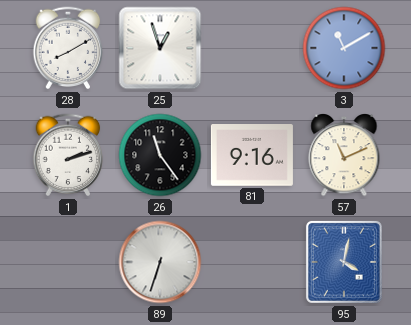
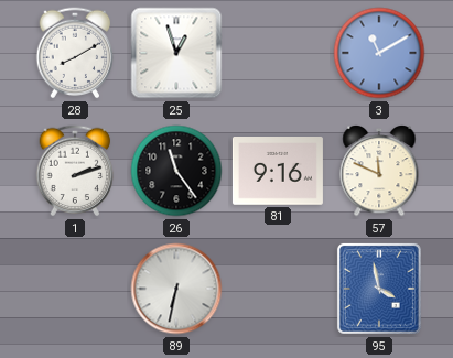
57: 11:11 -> 11:49 (379, 172)
89: 6:33 -> 6:32 (176, 289)
95: 4:02 -> 3:58 (379, 289)
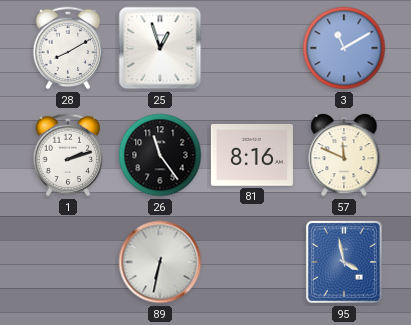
81: 9:16 -> 8:16 (252, 155)
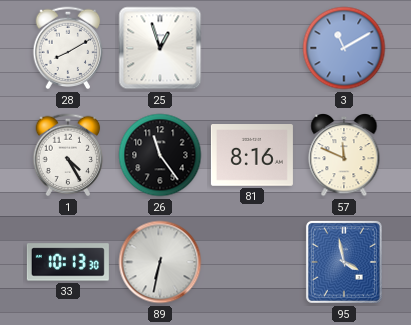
1: 2:12 -> 4:25 (68, 155)
33: none -> 10:13 (68, 262)
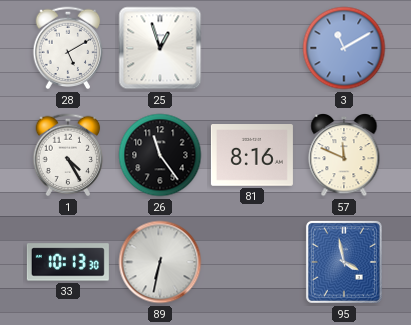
28: 8:10 -> 5:10 (68, 48)
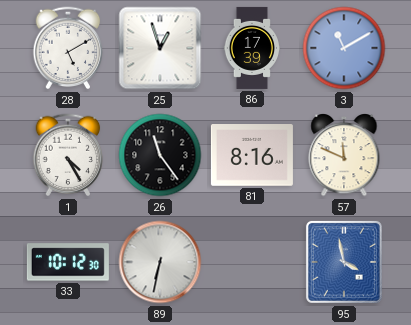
86: none -> 17:39 (251, 48)
33: 10:13 -> 10:12 (68, 262)
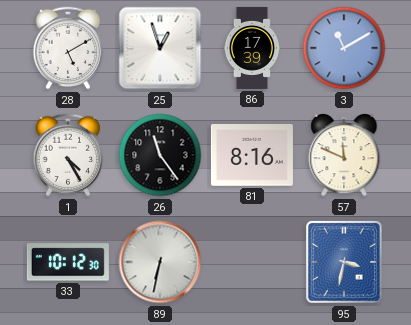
95: 3:58 -> 3:32 (344, 262)
